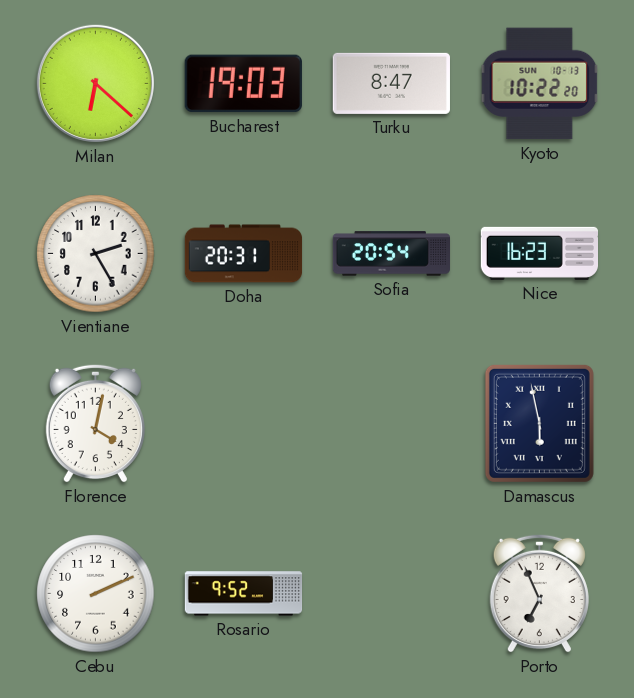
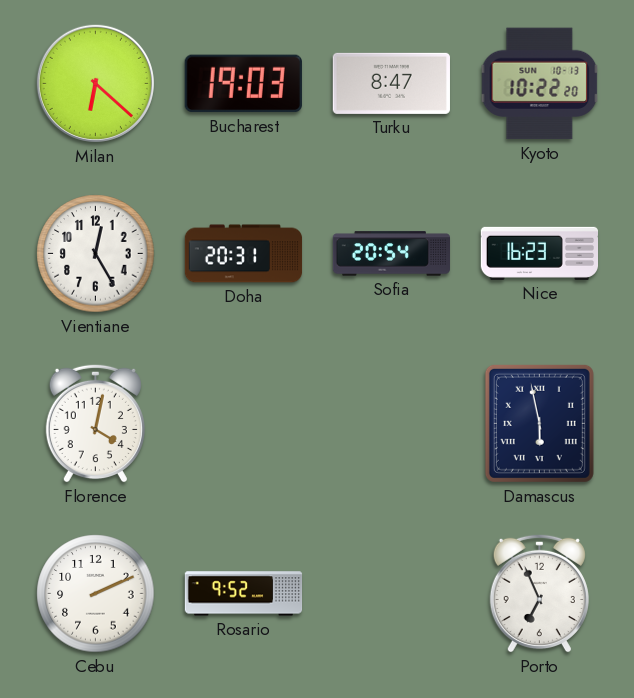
Vientiane: 2:25 -> 12:25 (96, 254)
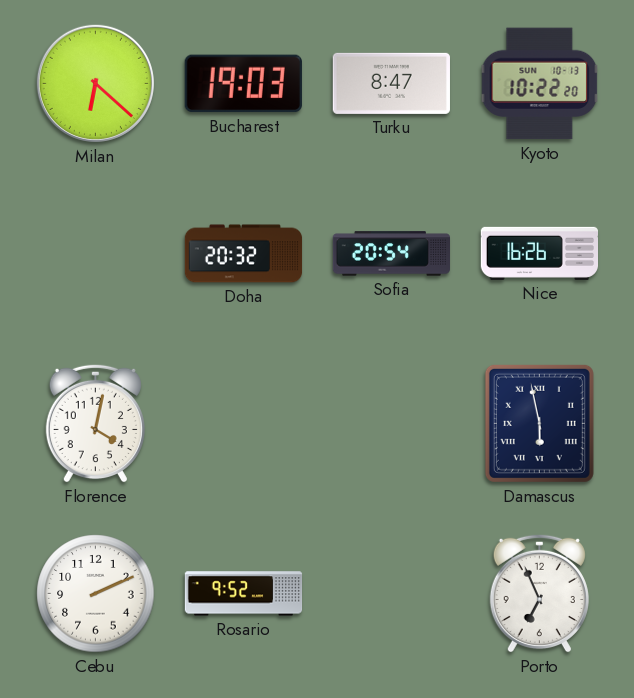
Vientiane: 12:25 -> none (96, 254)
Doha: 20:31 -> 20:32 (244, 254)
Nice: 16:23 -> 16:26 (539, 253)
